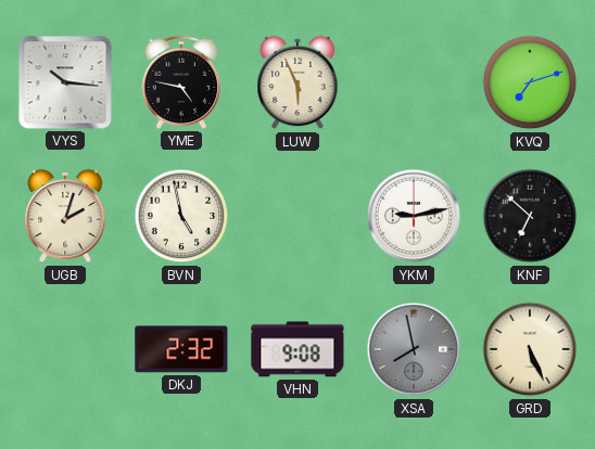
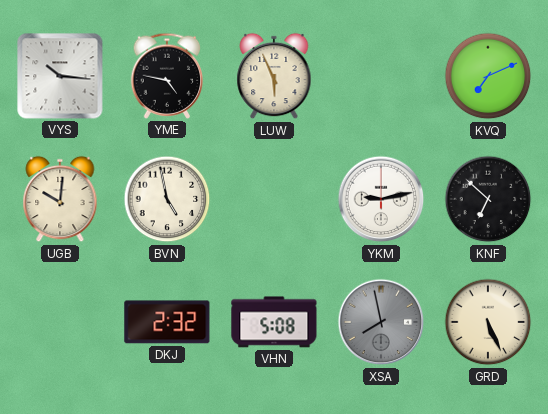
KVQ: 7:12 -> 7:11 (488, 76)
UGB: 2:03 -> 10:01 (60, 199)
VHN: 9:08 -> 5:08 (274, 322)
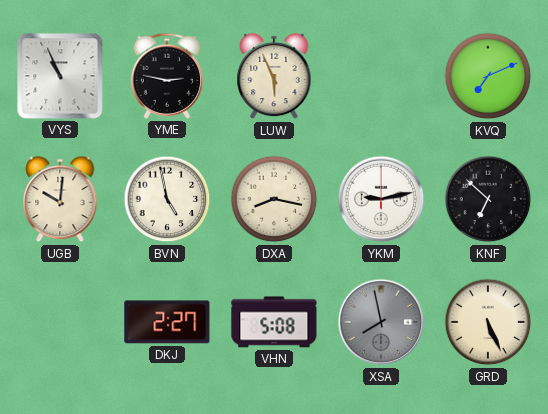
VYS: 10:16 -> 10:56 (60, 76)
YME: 4:47 -> 2:47 (167, 76)
DXA: none -> 8:17 (274, 199)
DKJ: 2:32 -> 2:27 (167, 322)
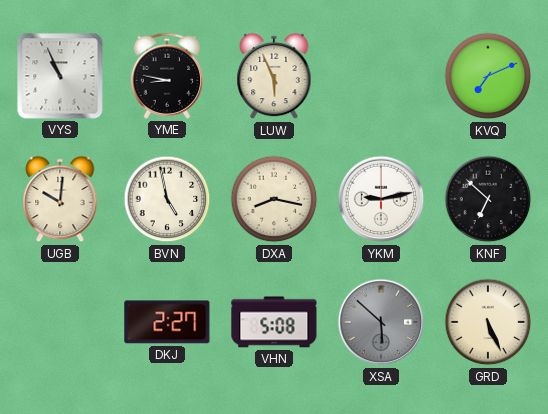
YME: 2:47 -> 8:47 (167, 76)
XSA: 7:58 -> 5:52 (381, 322)
